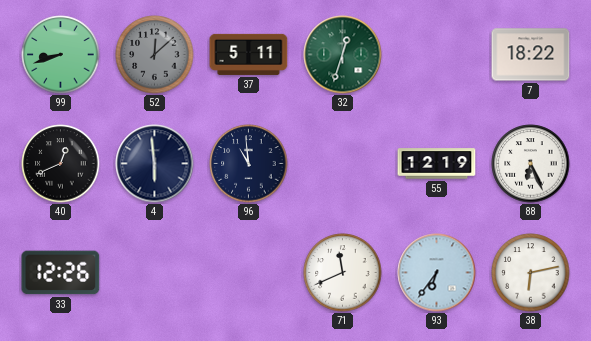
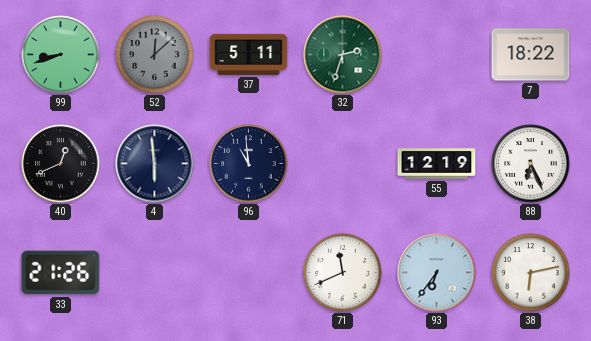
32: 12:33 -> 2:33 (343, 55)
33: 12:26 -> 21:26 (61, 273)
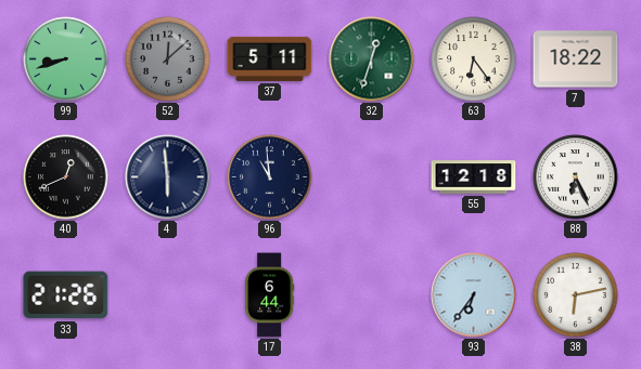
32: 2:33 -> 12:33 (372, 60)
63: none -> 6:24 (474, 60)
55: 12:19 -> 12:18 (474, 177)
17: none -> 6:44 (270, 295)
71: 11:41 -> none (343, 273)
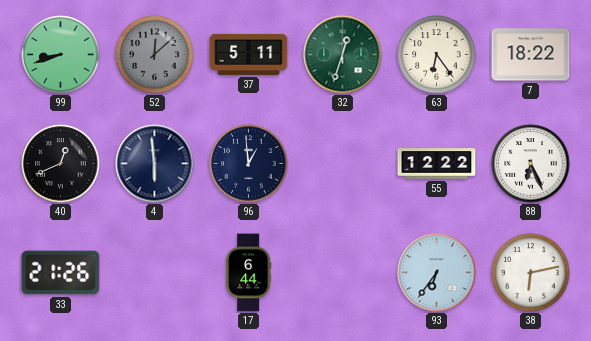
96: 10:59 -> 12:59 (249, 164)
55: 12:18 -> 12:22 (437, 164)
